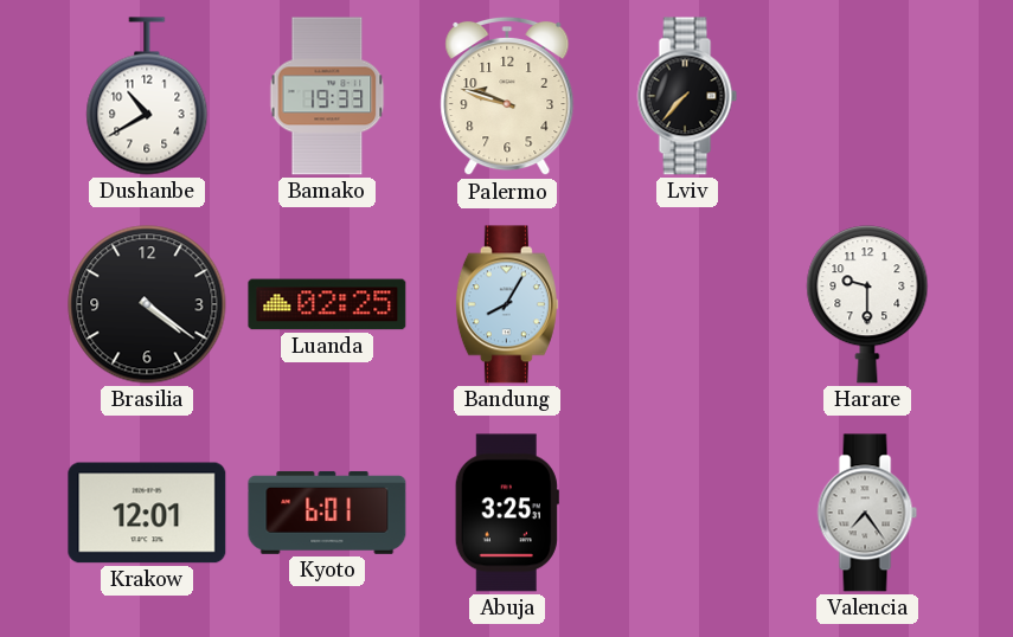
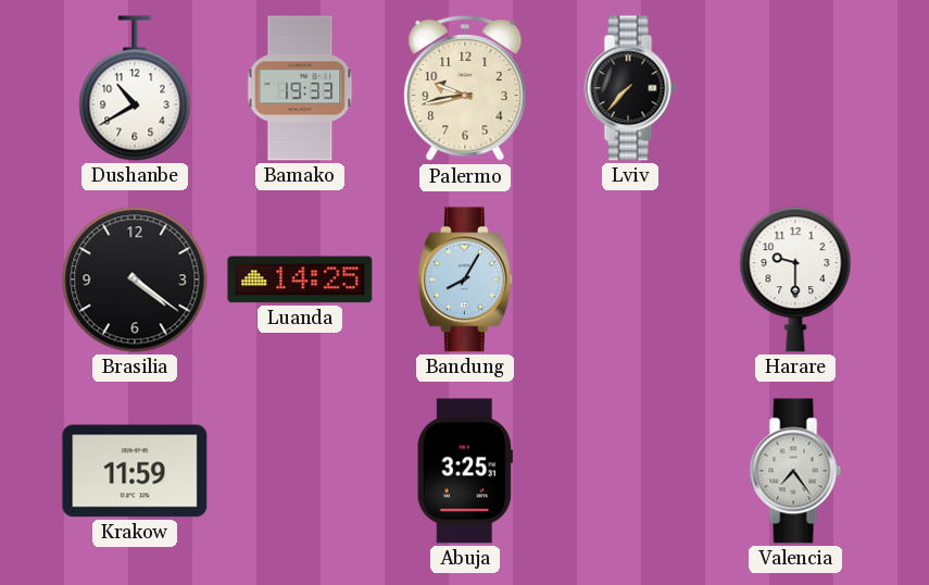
Palermo: 9:48 -> 9:43 (465, 88)
Luanda: 02:25 -> 14:25 (300, 279)
Krakow: 12:01 -> 11:59 (135, 471)
Kyoto: 6:01 -> none (327, 513)
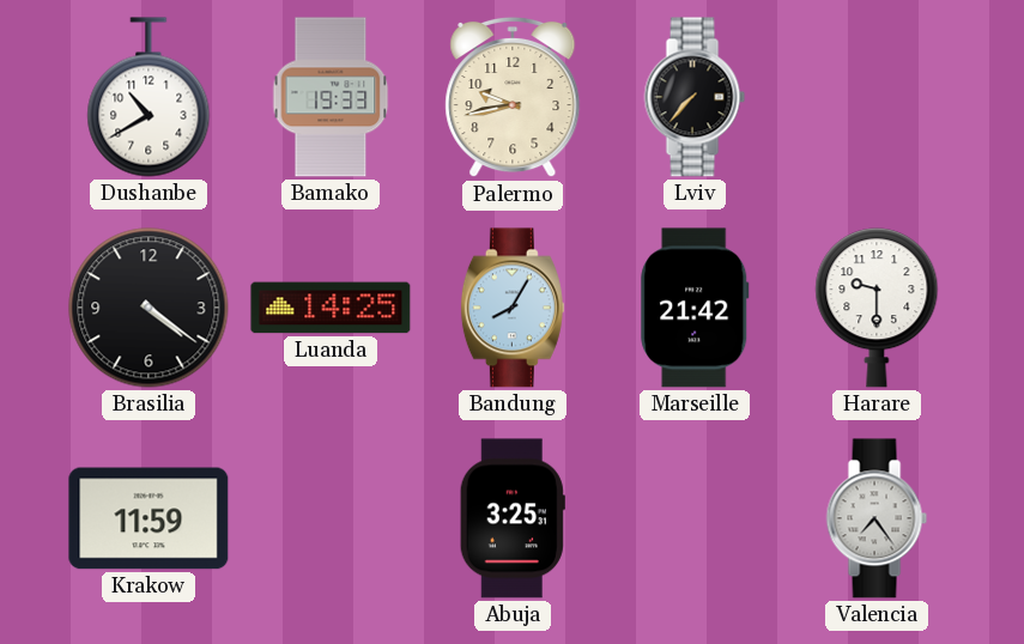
Marseille: none -> 21:42 (695, 308)
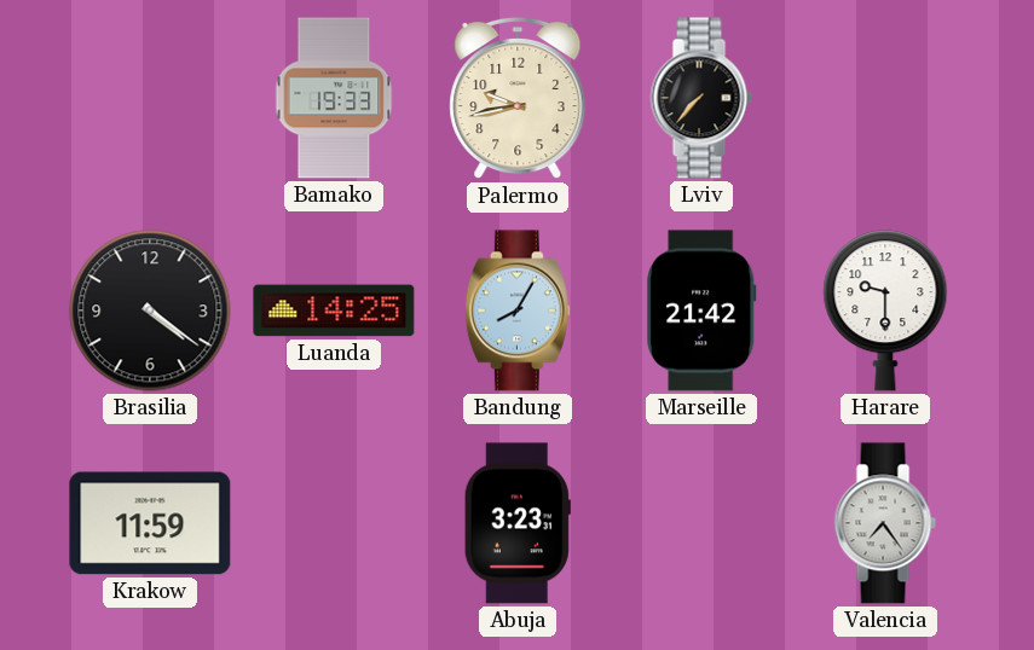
Dushanbe: 10:40 -> none (149, 97)
Abuja: 3:25 -> 3:23 (518, 523)
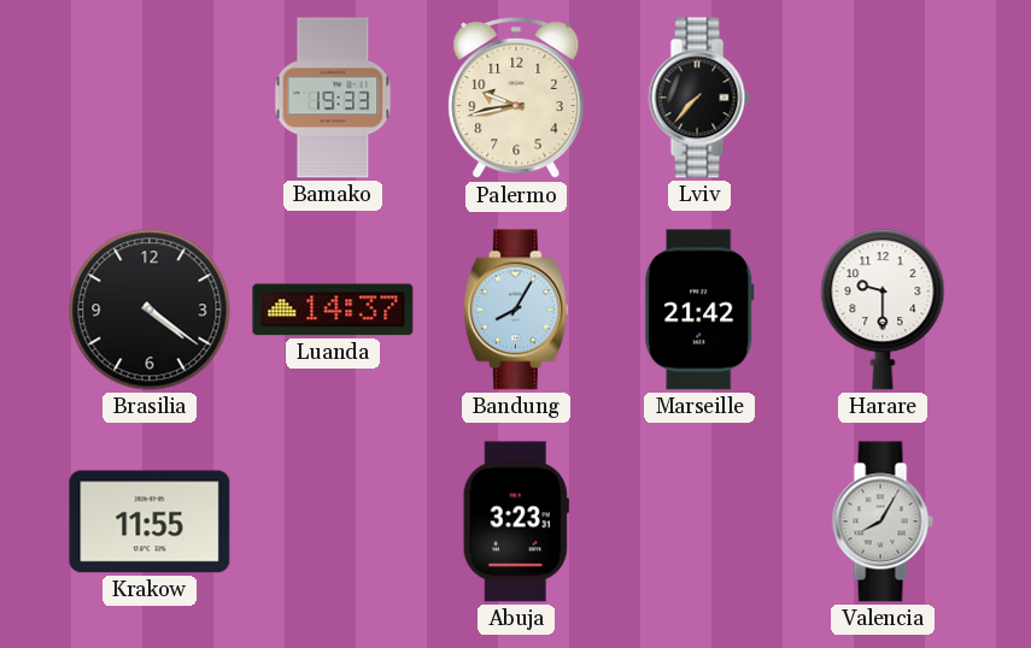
Luanda: 14:25 -> 14:37 (333, 310)
Krakow: 11:59 -> 11:55 (150, 522)
Valencia: 7:24 -> 8:05 (883, 522)
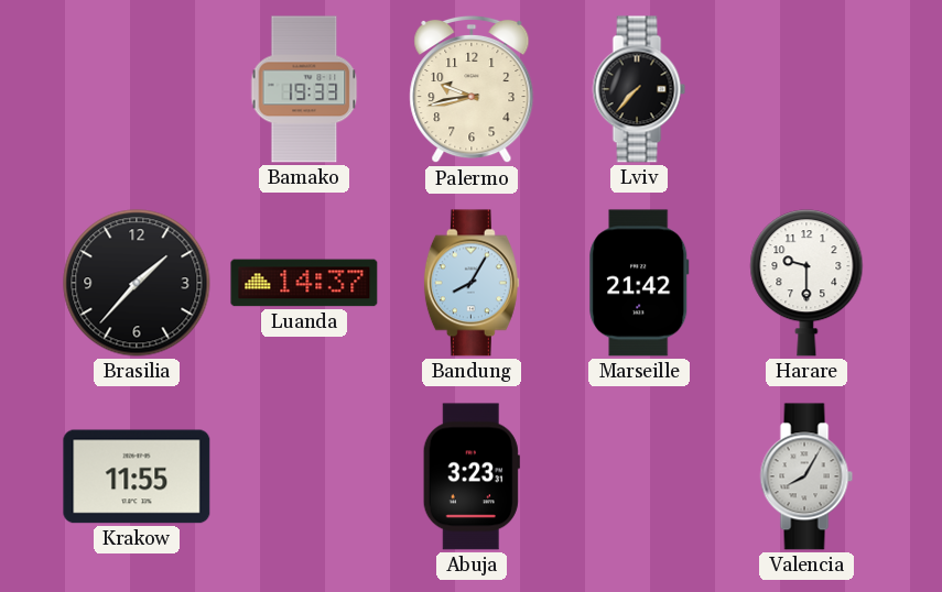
Brasilia: 4:21 -> 1:37 (137, 283)
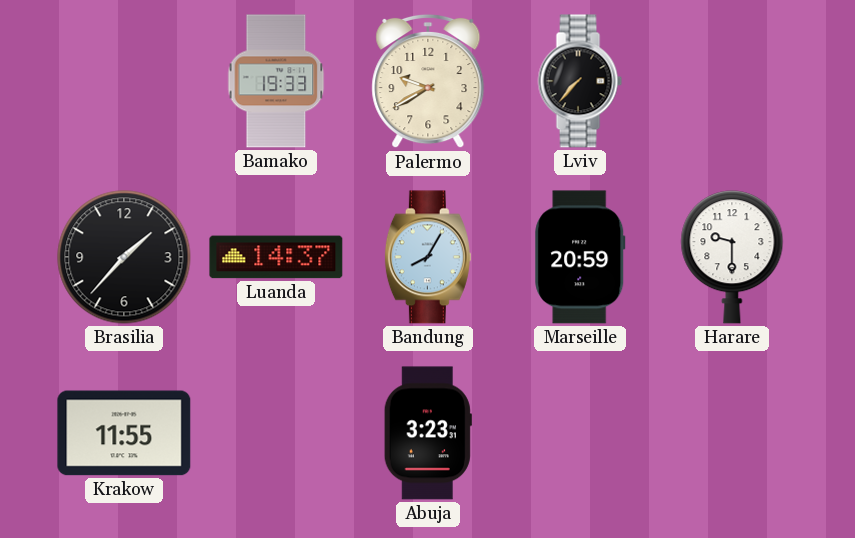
Palermo: 9:43 -> 9:40 (428, 81)
Marseille: 21:42 -> 20:59 (580, 257)
Valencia: 8:05 -> none (806, 476)
